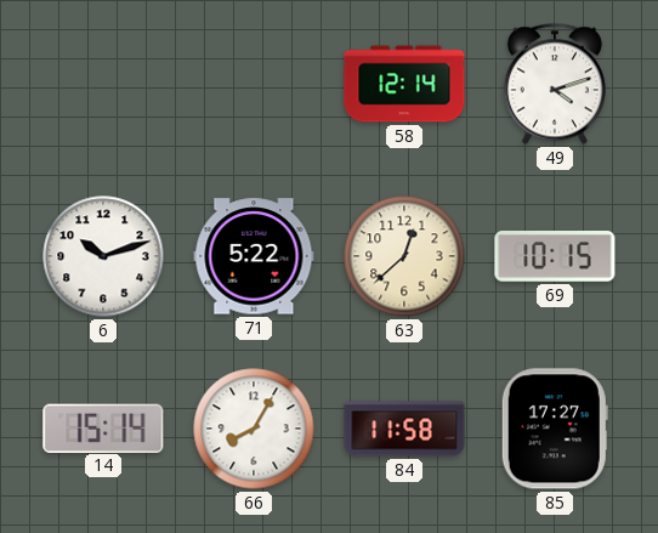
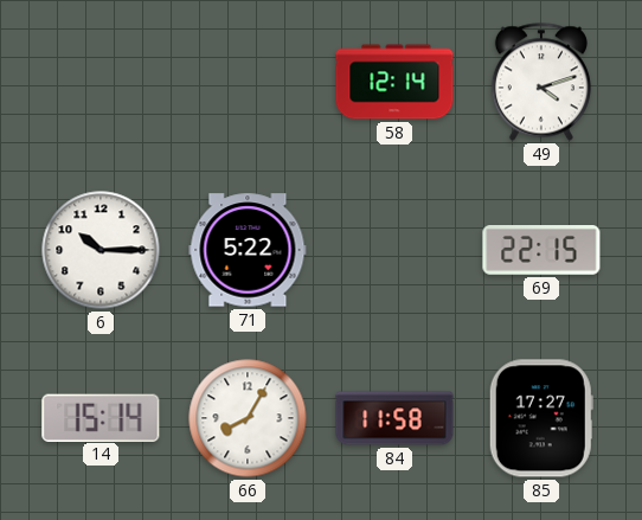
6: 10:12 -> 10:15 (101, 250)
63: 12:38 -> none (404, 256)
69: 10:15 -> 22:15 (541, 251)
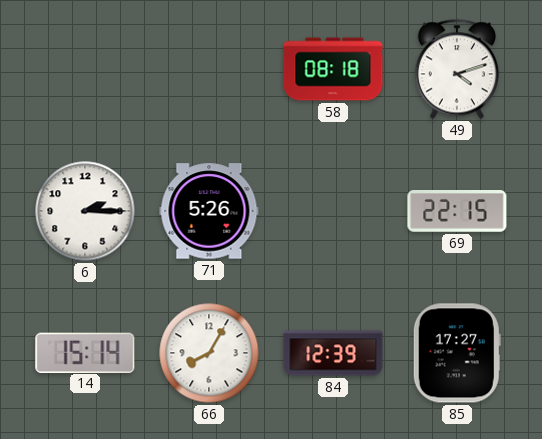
58: 12:14 -> 08:18 (333, 69)
6: 10:15 -> 2:15 (85, 211)
71: 5:22 -> 5:26 (209, 211)
84: 11:58 -> 12:39 (333, 353)
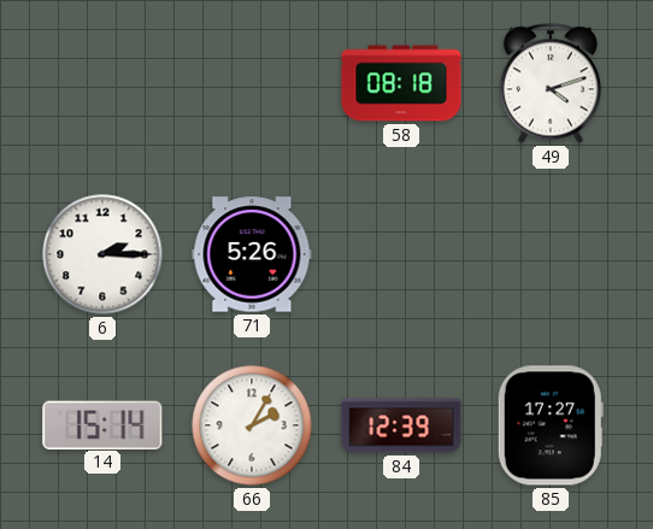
69: 22:15 -> none (457, 212)
66: 8:05 -> 2:05 (252, 425)
